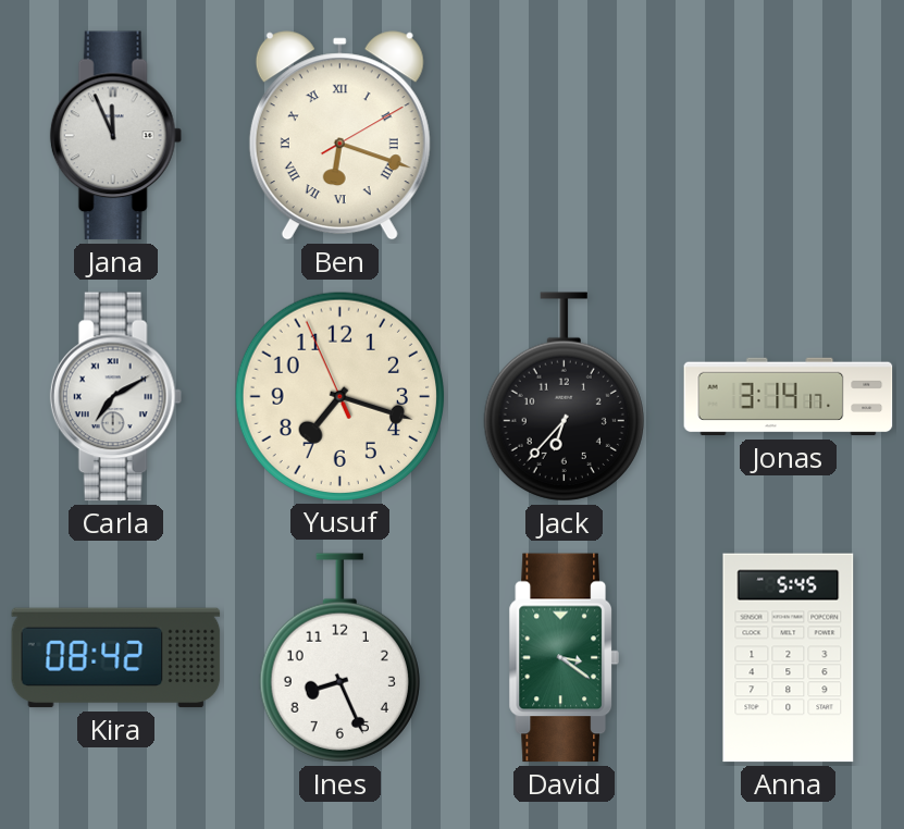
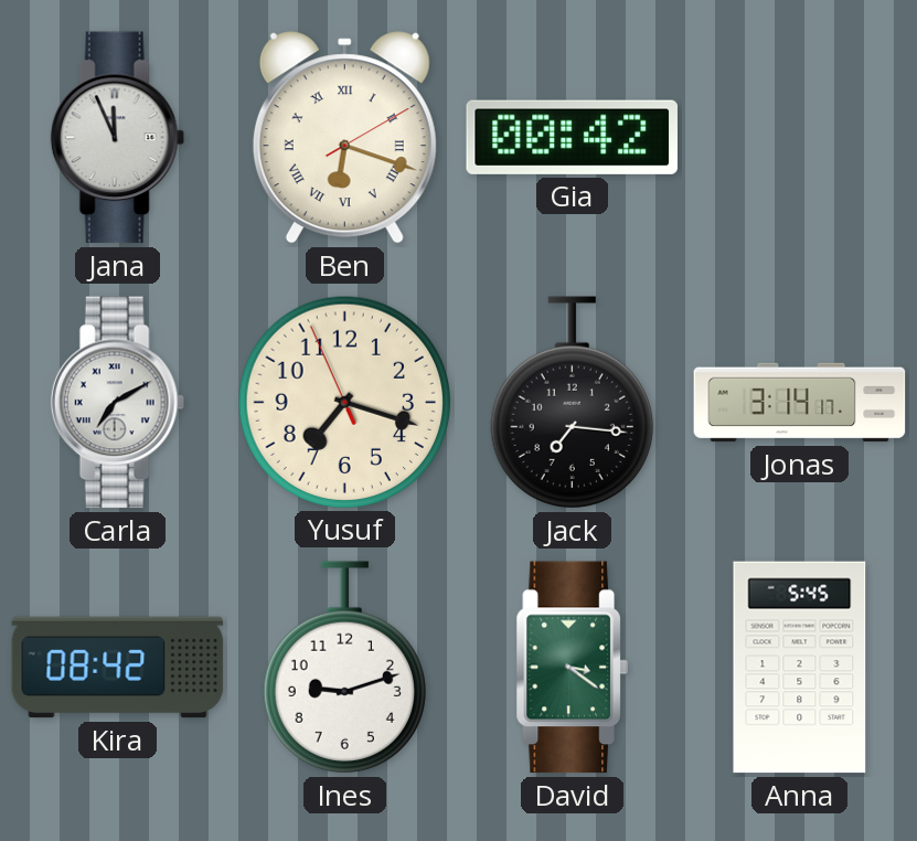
Gia: none -> 00:42 (572, 137)
Jack: 6:37 -> 7:16 (572, 403)
Ines: 8:26 -> 9:12 (344, 668)
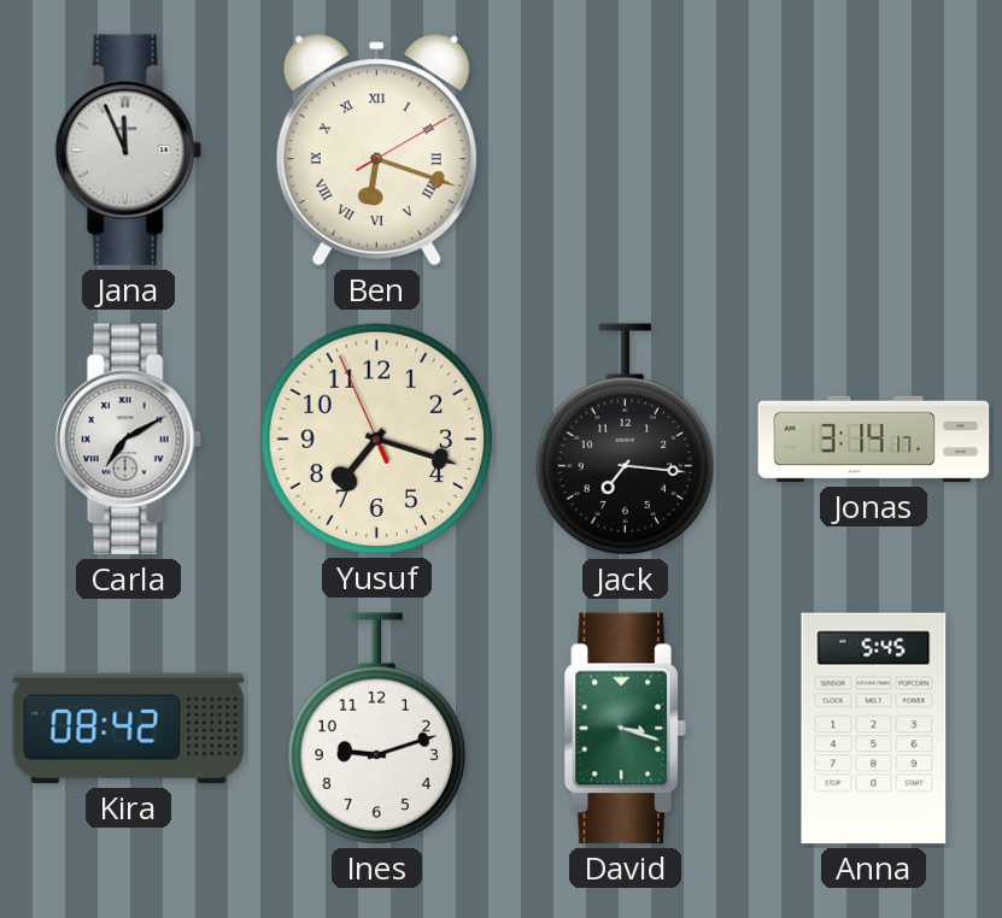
Gia: 00:42 -> none (572, 137)
David: 3:21 -> 3:18 (625, 729)
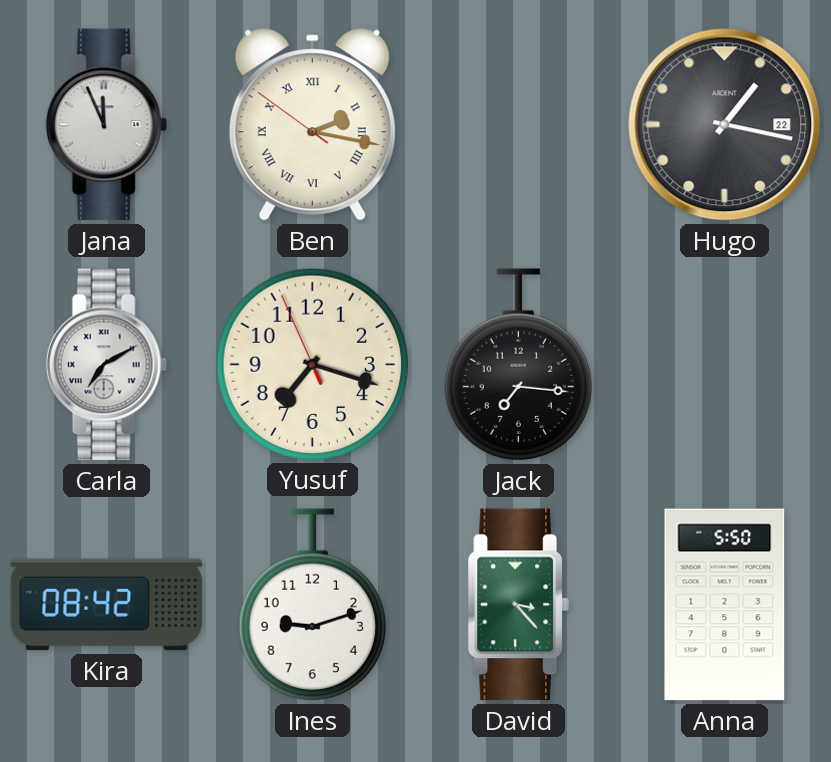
Ben: 6:18 -> 2:16 (312, 125)
Hugo: none -> 1:17 (725, 125)
Jonas: 3:14 -> none (874, 440)
David: 3:18 -> 3:23 (518, 605)
Anna: 5:45 -> 5:50 (725, 605)
